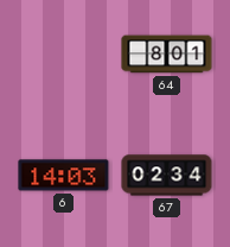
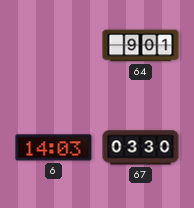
64: 8:01 -> 9:01 (141, 46)
67: 02:34 -> 03:30 (141, 148)
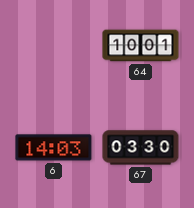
64: 9:01 -> 10:01 (141, 46)
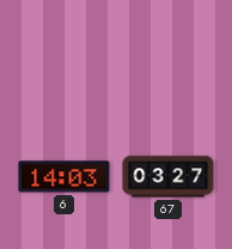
64: 10:01 -> none (141, 46)
67: 03:30 -> 03:27 (169, 177)
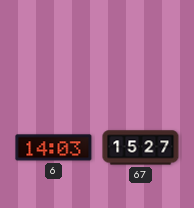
67: 03:27 -> 15:27 (141, 148)
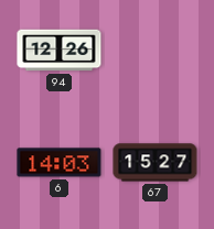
94: none -> 12:26 (60, 51)
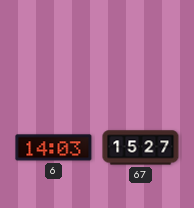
94: 12:26 -> none (60, 51)
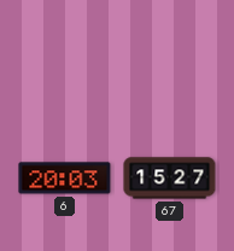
6: 14:03 -> 20:03 (65, 179)
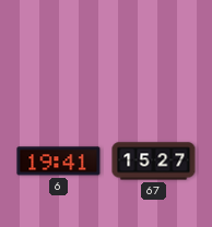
6: 20:03 -> 19:41 (59, 162)
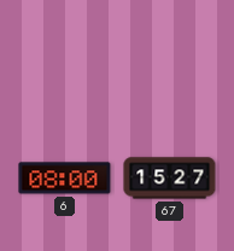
6: 19:41 -> 08:00 (65, 179)
